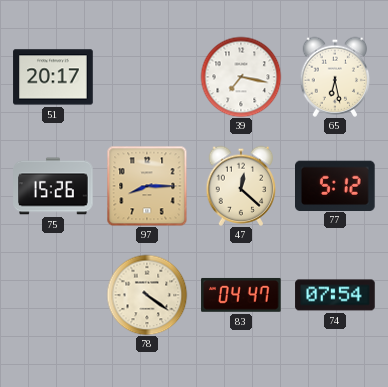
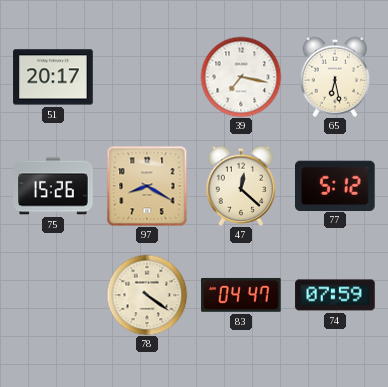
97: 8:15 -> 8:20 (147, 186)
74: 07:54 -> 07:59 (335, 295)
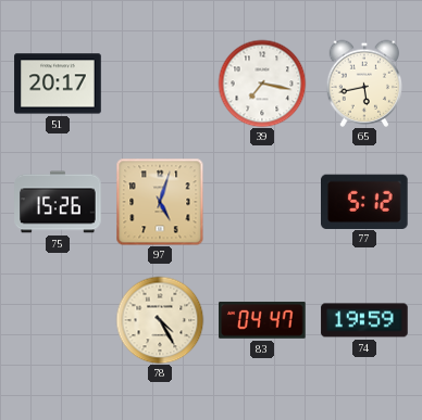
65: 6:28 -> 5:43 (364, 84)
97: 8:20 -> 5:03 (160, 202)
47: 12:22 -> none (241, 186)
78: 4:21 -> 4:25 (160, 320)
74: 07:59 -> 19:59 (364, 320)
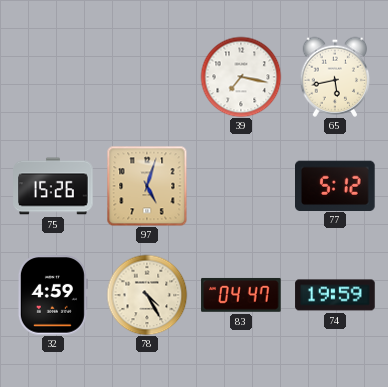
51: 20:17 -> none (58, 84)
32: none -> 4:59 (53, 295)
